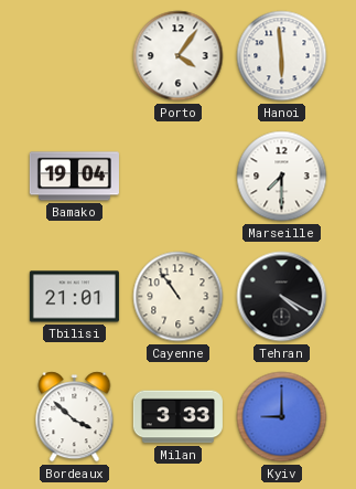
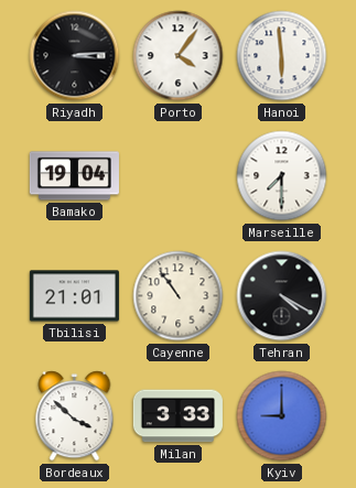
Riyadh: none -> 3:14 (75, 56)
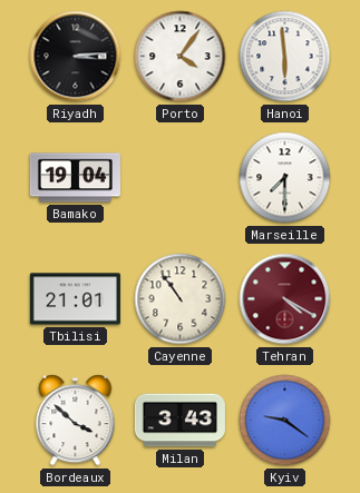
Tehran dial: black -> burgundy (285, 299)
Milan: 3:33 -> 3:43 (179, 421)
Kyiv: 9:00 -> 9:21 (285, 421)
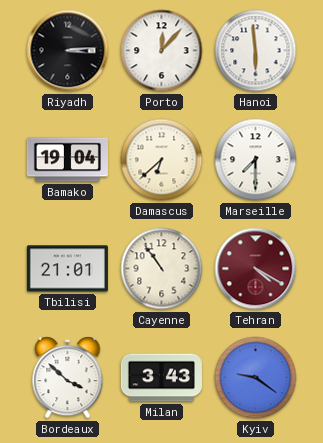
Porto: 4:06 -> 12:07 (162, 51)
Damascus: none -> 6:38 (162, 160)
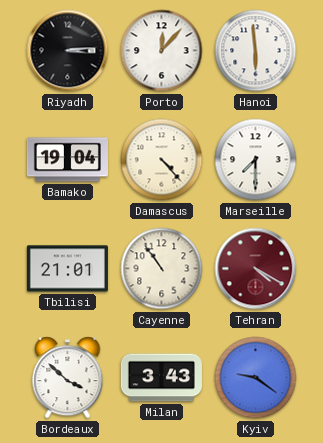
Damascus: 6:38 -> 4:23 (162, 160)
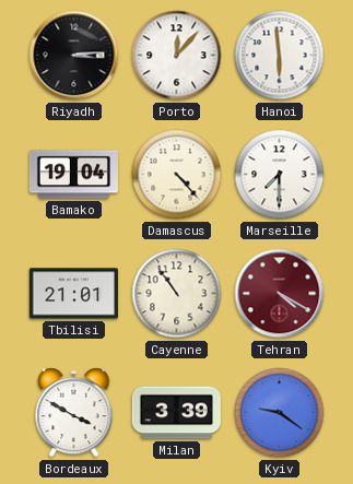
Bordeaux: 3:52 -> 3:50 (74, 413)
Milan: 3:43 -> 3:39 (176, 413)
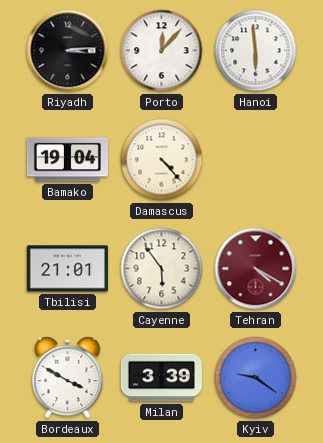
Marseille: 7:30 -> none (280, 175)
Cayenne: 10:54 -> 5:54 (162, 269)
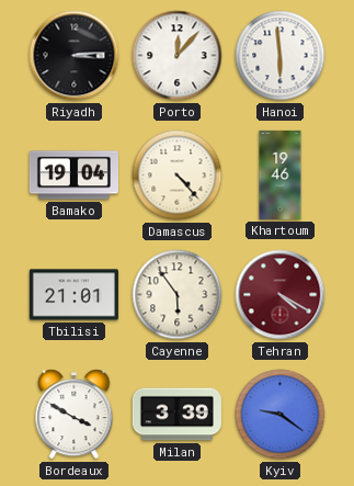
Khartoum: none -> 19:46 (281, 174)
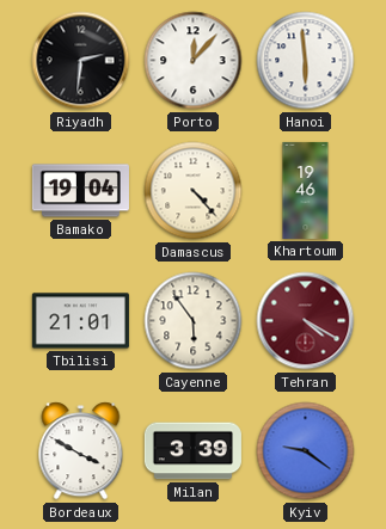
Riyadh: 3:14 -> 2:31 (81, 61)
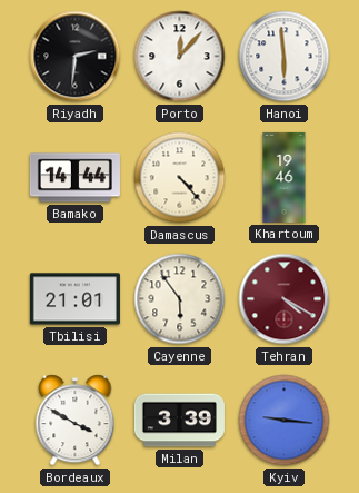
Bamako: 19:04 -> 14:44 (74, 178)
Kyiv: 9:21 -> 9:16 (285, 421)
